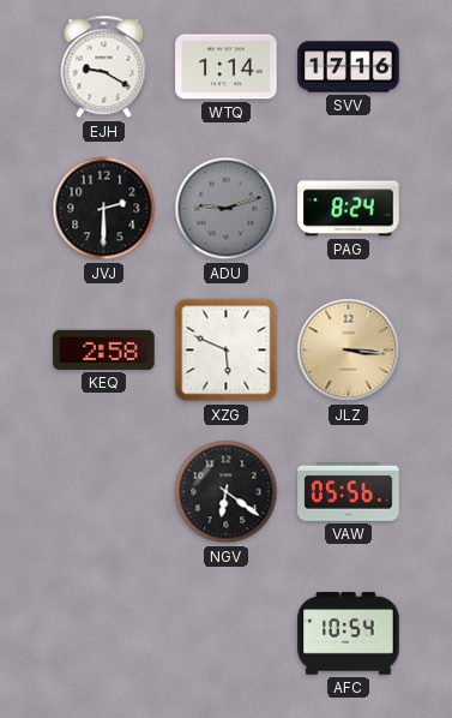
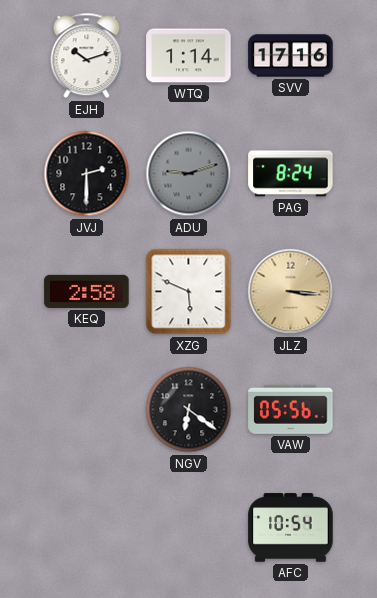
EJH: 9:20 -> 10:12 (87, 56)
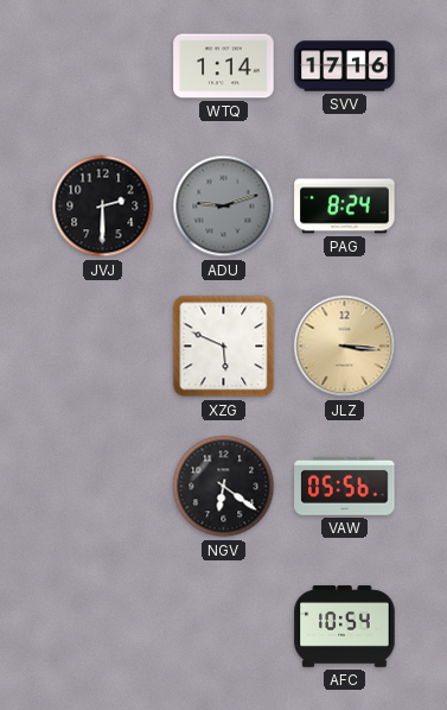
EJH: 10:12 -> none (87, 56)
KEQ: 2:58 -> none (87, 291)
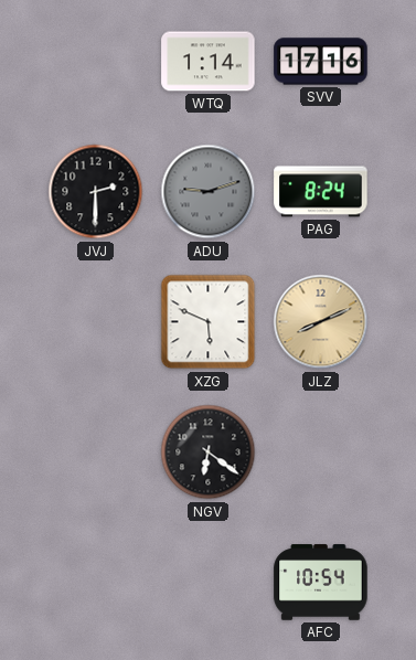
JLZ: 3:16 -> 8:11 (321, 322)
VAW: 05:56 -> none (345, 486)
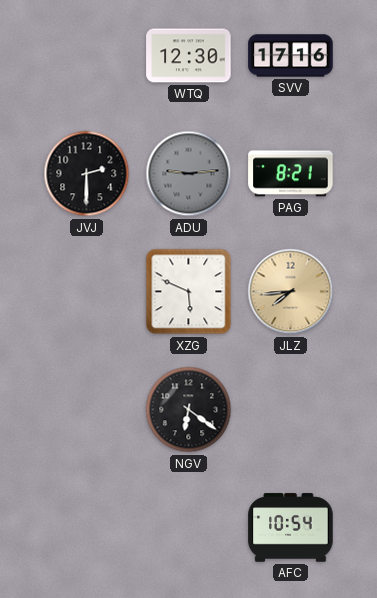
WTQ: 1:14 -> 12:30 (189, 56)
ADU: 9:12 -> 9:14 (189, 174)
PAG: 8:24 -> 8:21 (291, 174)
JLZ: 8:11 -> 7:44 (291, 292)
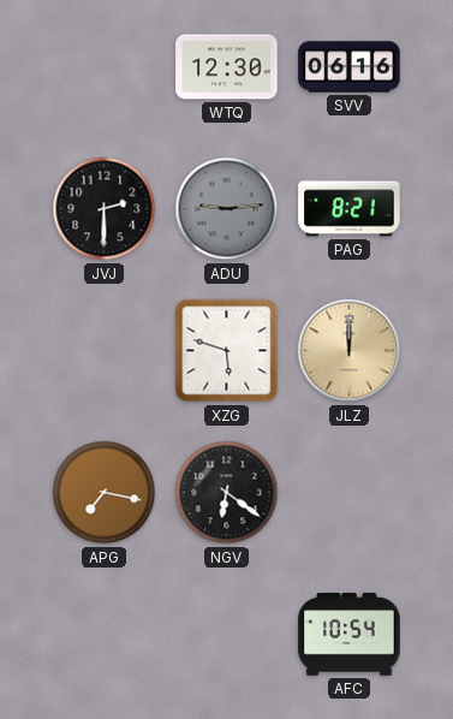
SVV: 17:16 -> 06:16 (350, 67)
XZG: 5:49 -> 5:48 (227, 351)
JLZ: 7:44 -> 12:00 (350, 351)
APG: none -> 7:17 (105, 493)
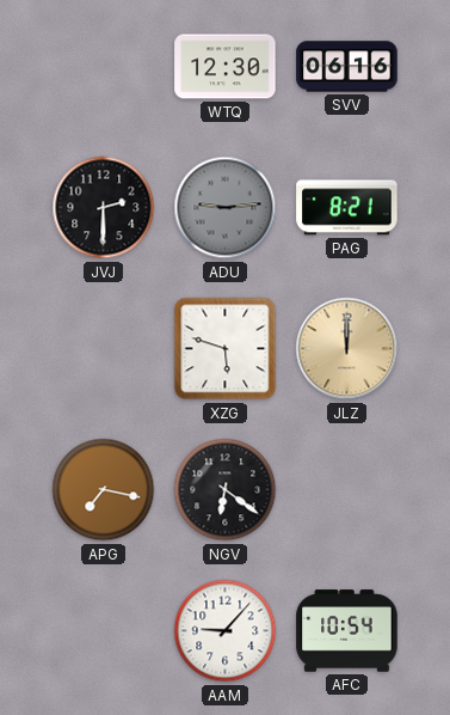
AAM: none -> 9:07 (226, 631)
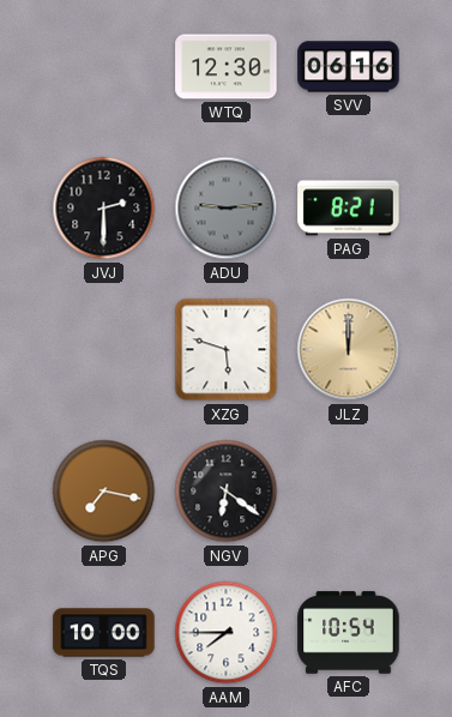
TQS: none -> 10:00 (104, 633)
AAM: 9:07 -> 7:45 (227, 633)
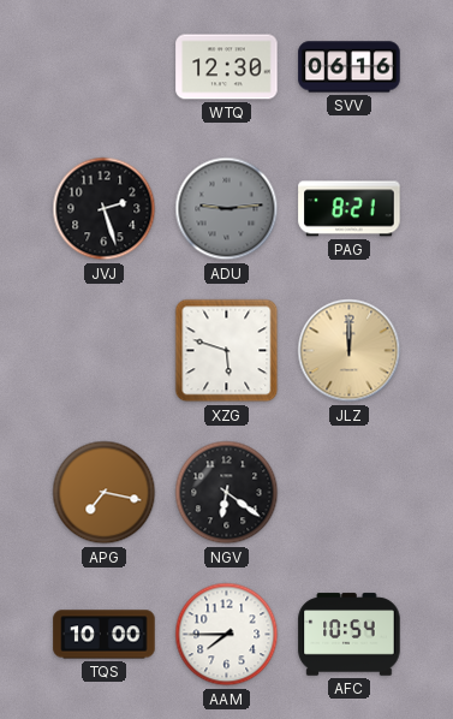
JVJ: 2:30 -> 2:27 (105, 209)
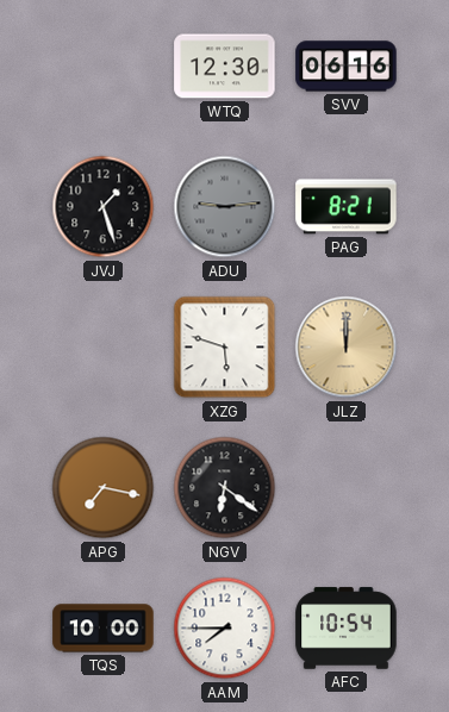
JVJ: 2:27 -> 1:27 (104, 207)
